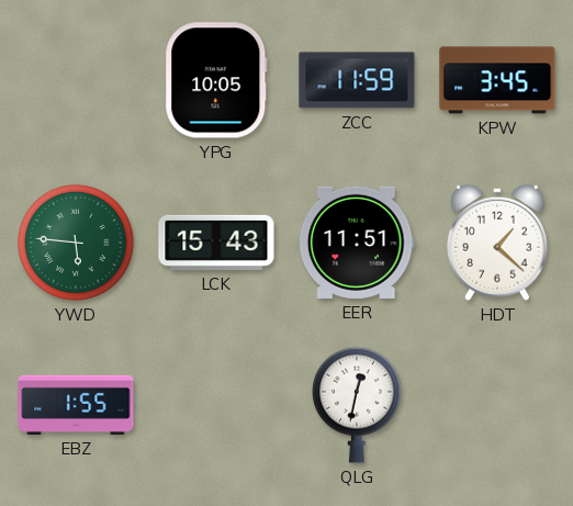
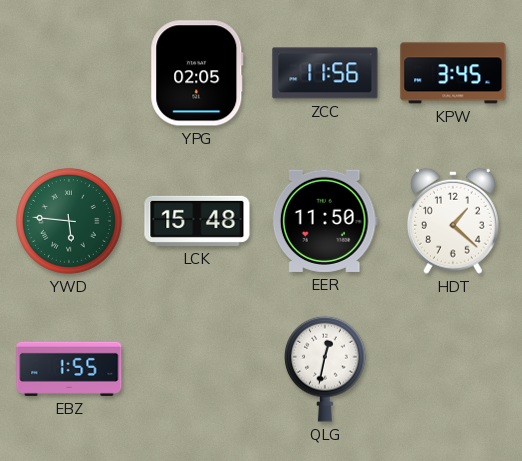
YPG: 10:05 -> 02:05 (197, 73)
ZCC: 11:59 -> 11:56 (325, 73)
LCK: 15:43 -> 15:48 (197, 221)
EER: 11:51 -> 11:50 (325, 221)
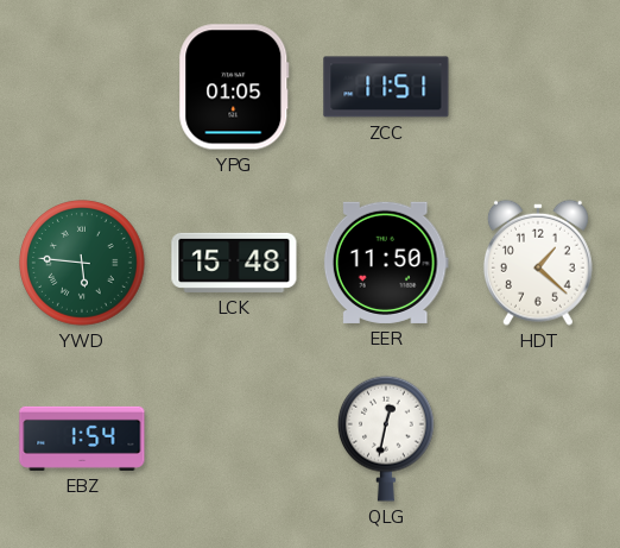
YPG: 02:05 -> 01:05 (234, 87)
ZCC: 11:56 -> 11:51 (386, 87)
KPW: 3:45 -> none (453, 73)
EBZ: 1:55 -> 1:54 (82, 439)
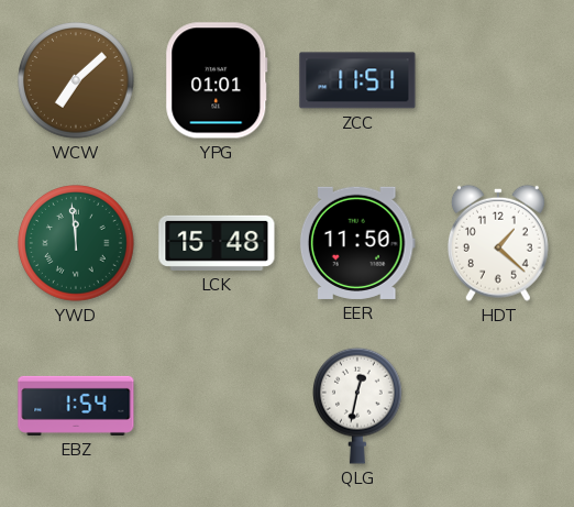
WCW: none -> 7:08 (76, 80)
YPG: 01:05 -> 01:01 (217, 80)
YWD: 5:46 -> 11:59 (76, 243)
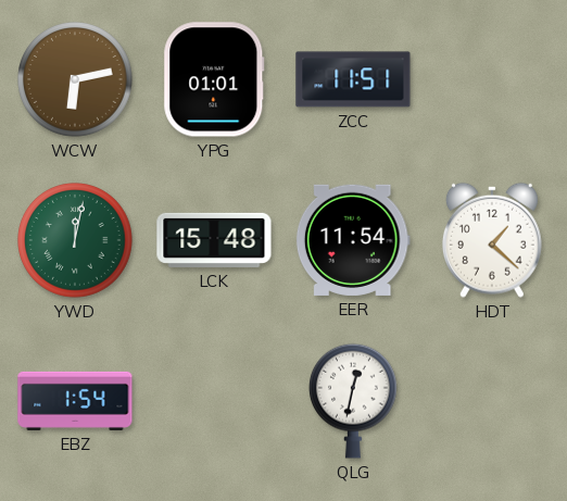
WCW: 7:08 -> 6:13 (75, 79)
YWD: 11:59 -> 12:02 (75, 240)
EER: 11:50 -> 11:54 (353, 240)
